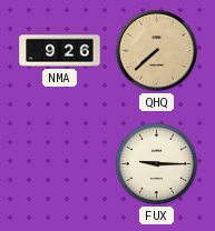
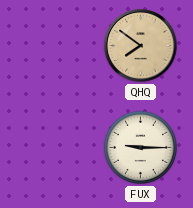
NMA: 9:26 -> none (60, 51)
QHQ: 7:38 -> 7:51 (141, 46)
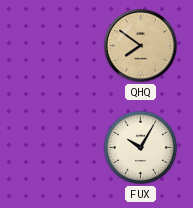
FUX: 9:15 -> 10:05 (140, 147)
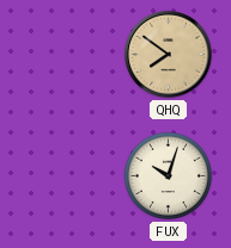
FUX: 10:05 -> 10:03 (168, 175)
